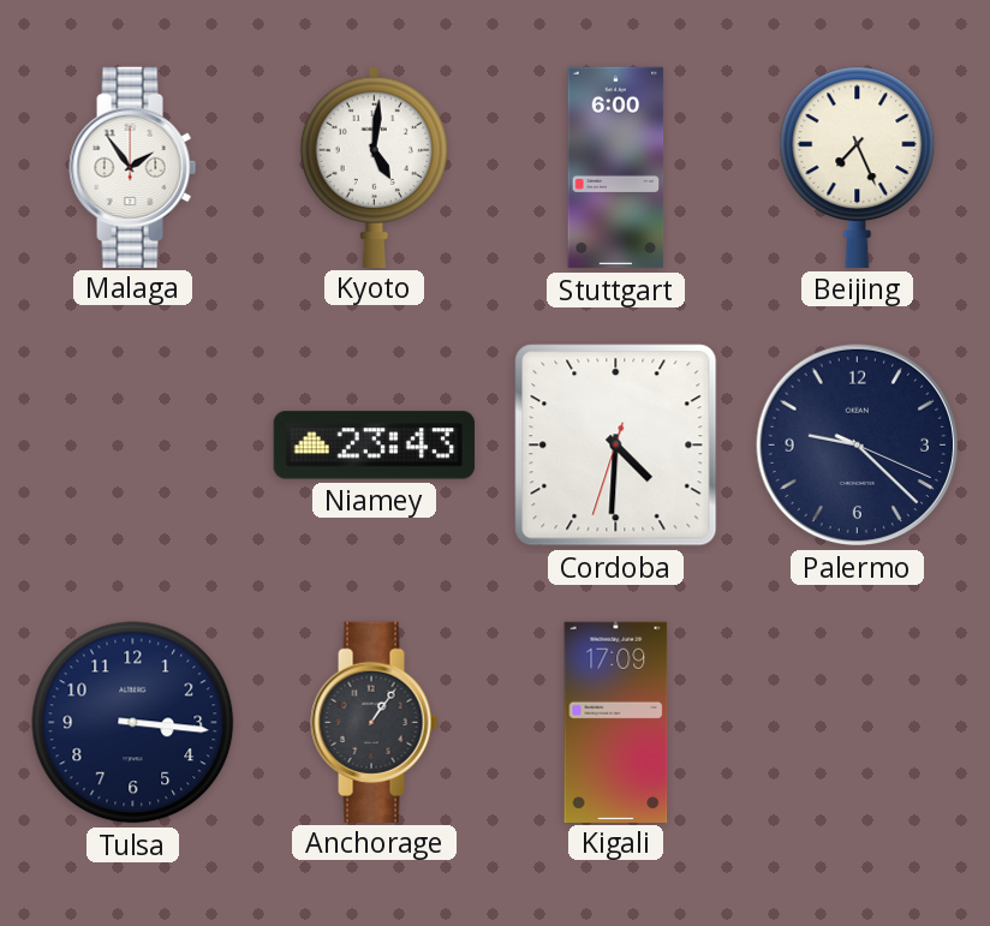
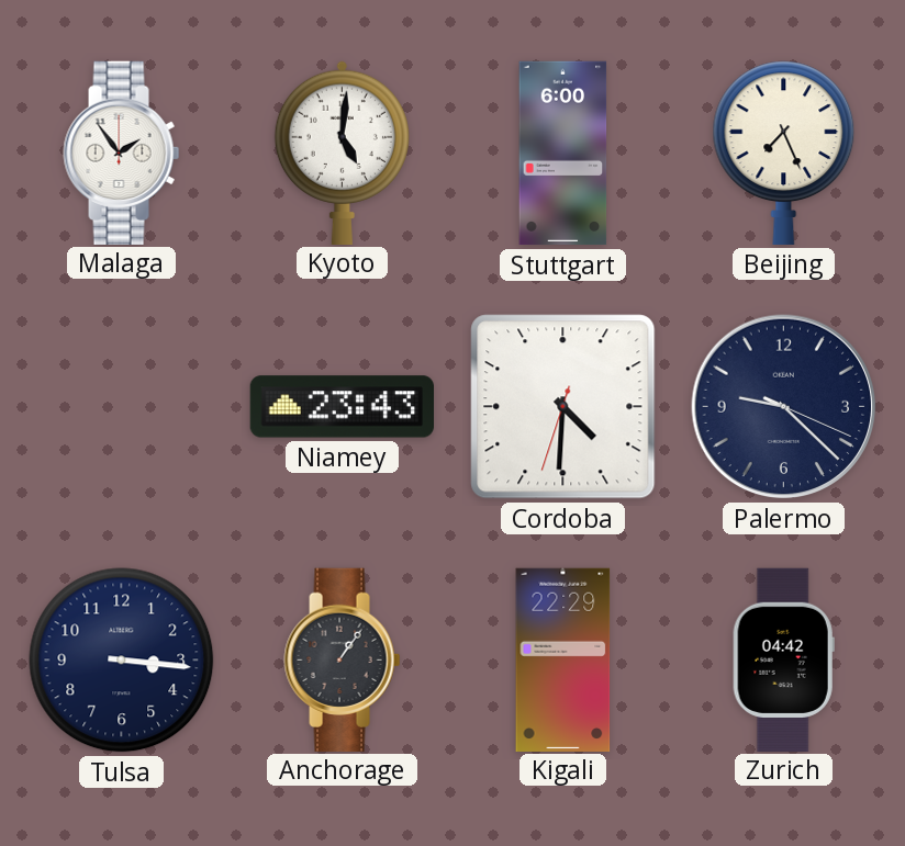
Kigali: 17:09 -> 22:29 (563, 659)
Zurich: none -> 04:42 (783, 659)
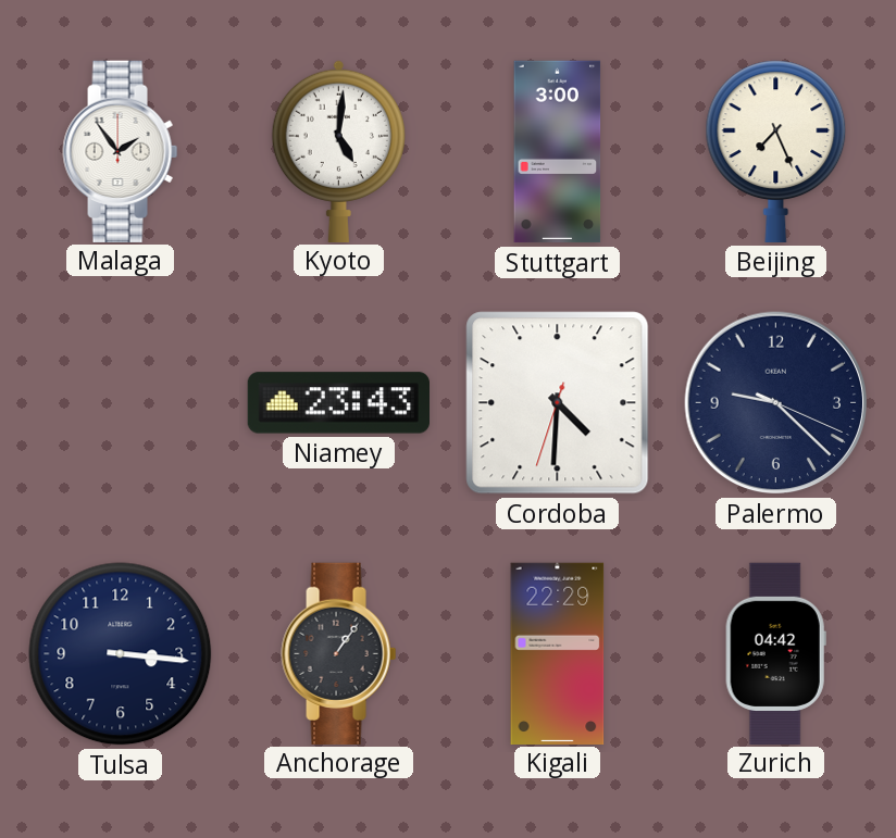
Stuttgart: 6:00 -> 3:00 (558, 152)
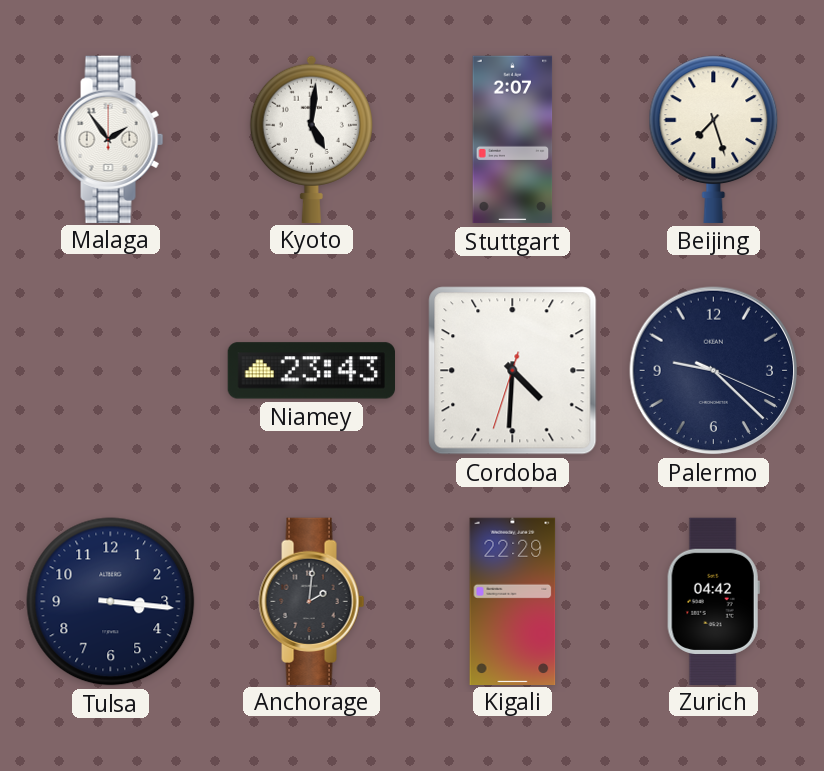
Stuttgart: 3:00 -> 2:07 (513, 140)
Beijing: 7:26 -> 7:27 (714, 139)
Anchorage: 1:06 -> 2:01 (312, 601)
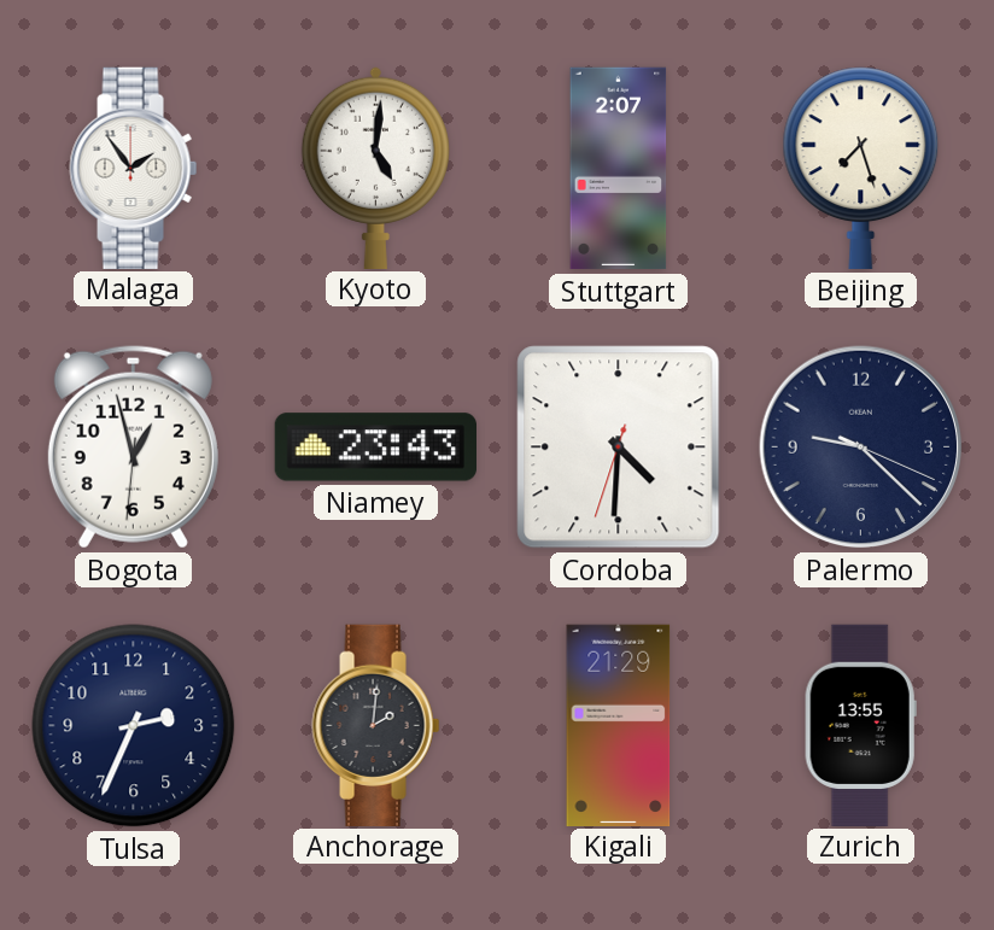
Bogota: none -> 12:57 (133, 448)
Tulsa: 3:16 -> 2:34 (134, 726)
Kigali: 22:29 -> 21:29 (619, 725)
Zurich: 04:42 -> 13:55 (860, 725)
